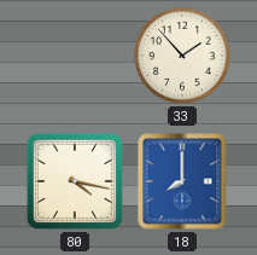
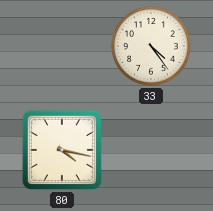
33: 1:53 -> 4:24 (151, 46)
18: 8:00 -> none (182, 181)
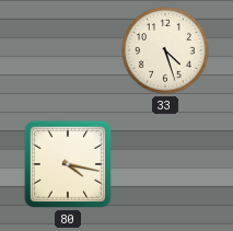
33: 4:24 -> 4:27 (165, 50)
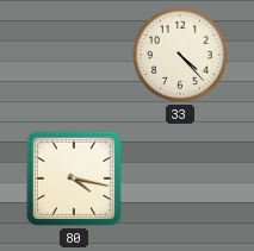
33: 4:27 -> 4:23 (180, 55)
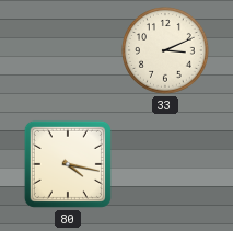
33: 4:23 -> 3:11 (165, 50)
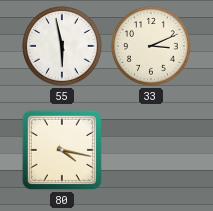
55: none -> 5:58 (62, 46)
